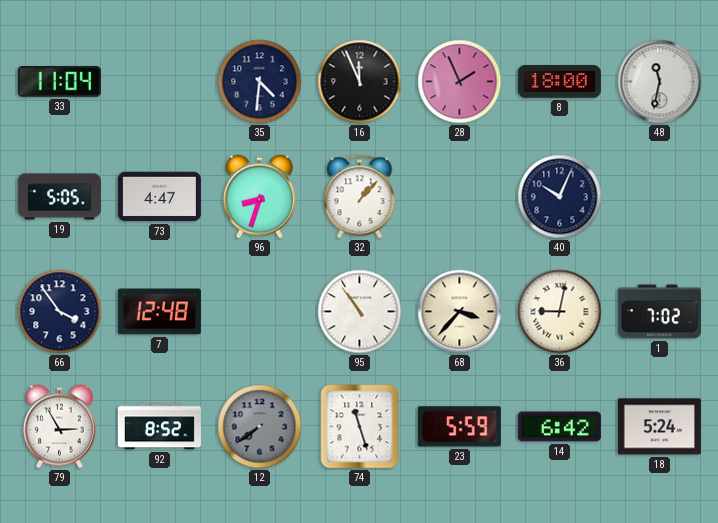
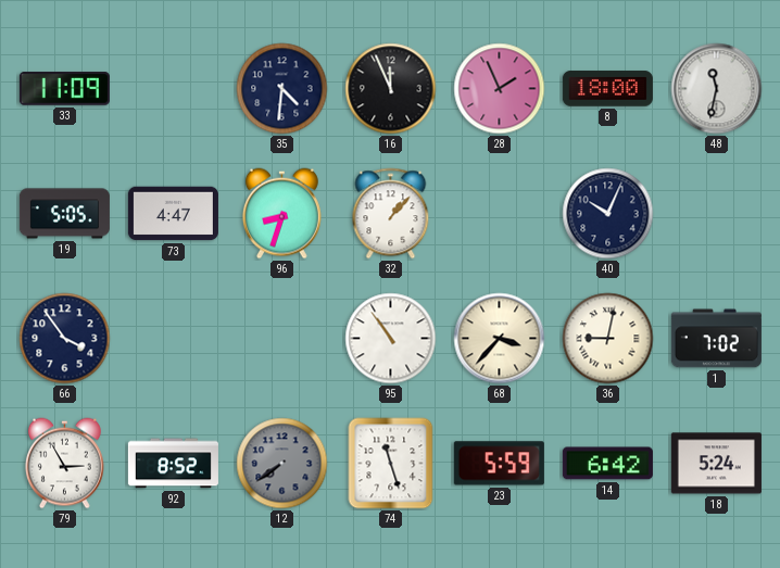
33: 11:04 -> 11:09 (64, 89)
7: 12:48 -> none (159, 312)
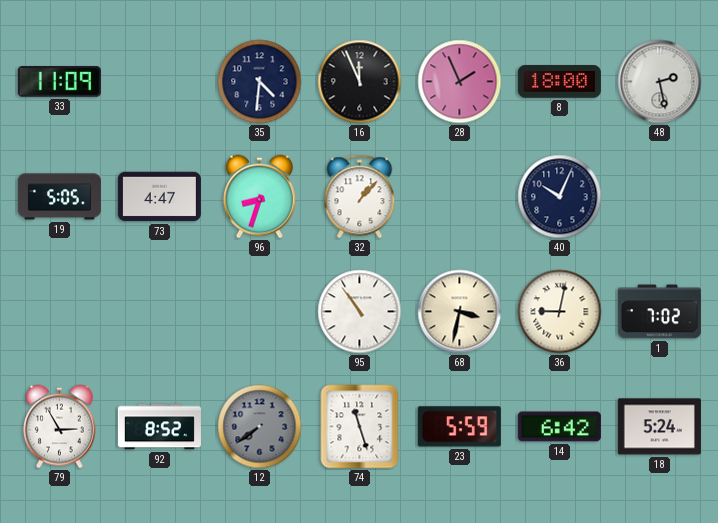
48: 11:32 -> 2:28 (660, 82)
66: 3:54 -> none (65, 339)
68: 3:37 -> 3:32 (460, 312)
